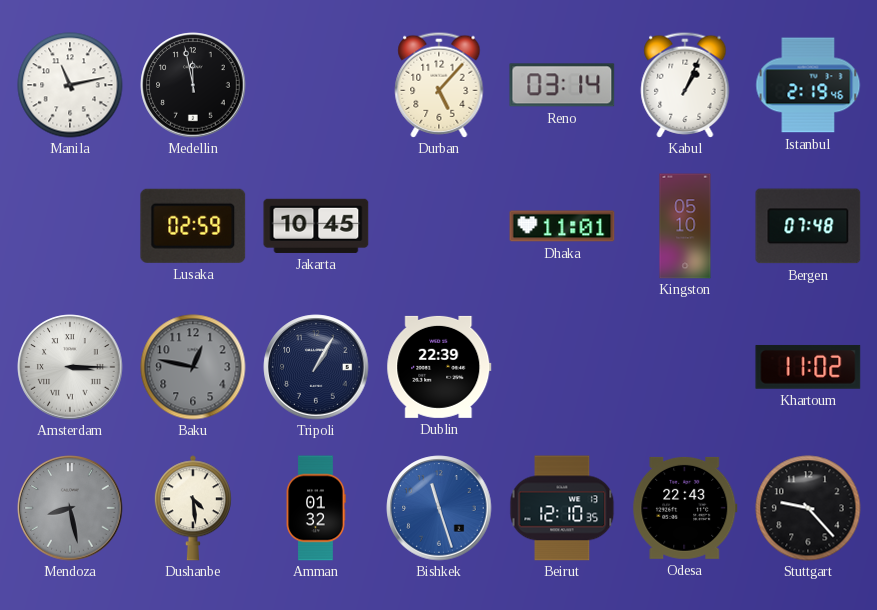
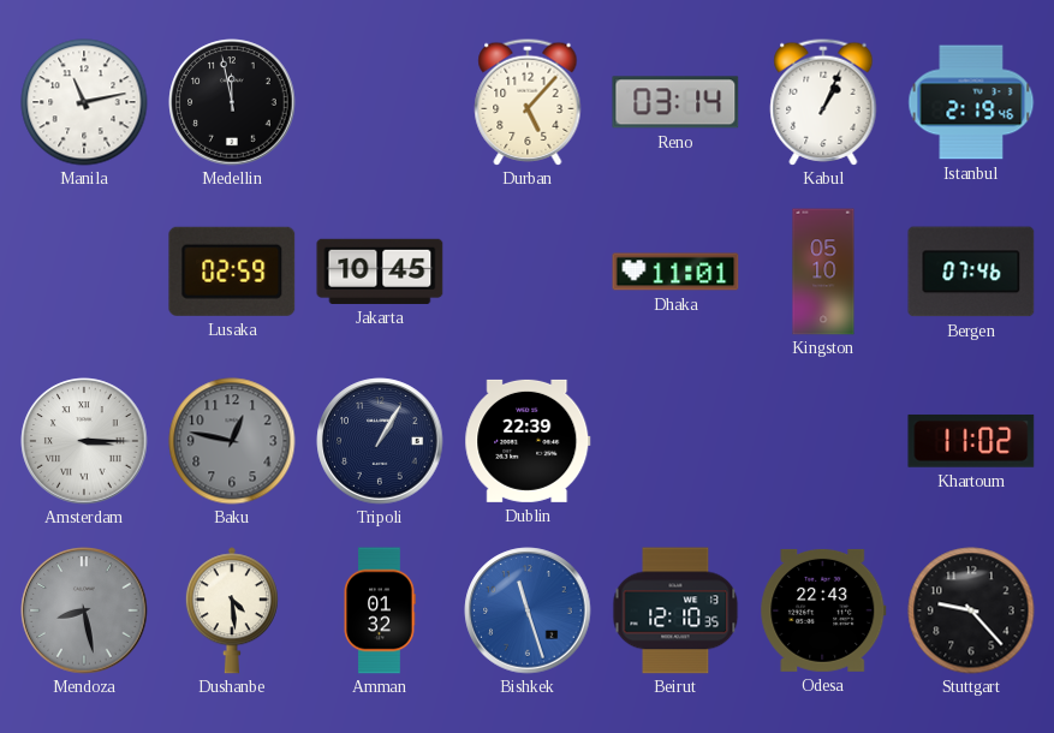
Bergen: 07:48 -> 07:46 (971, 272)
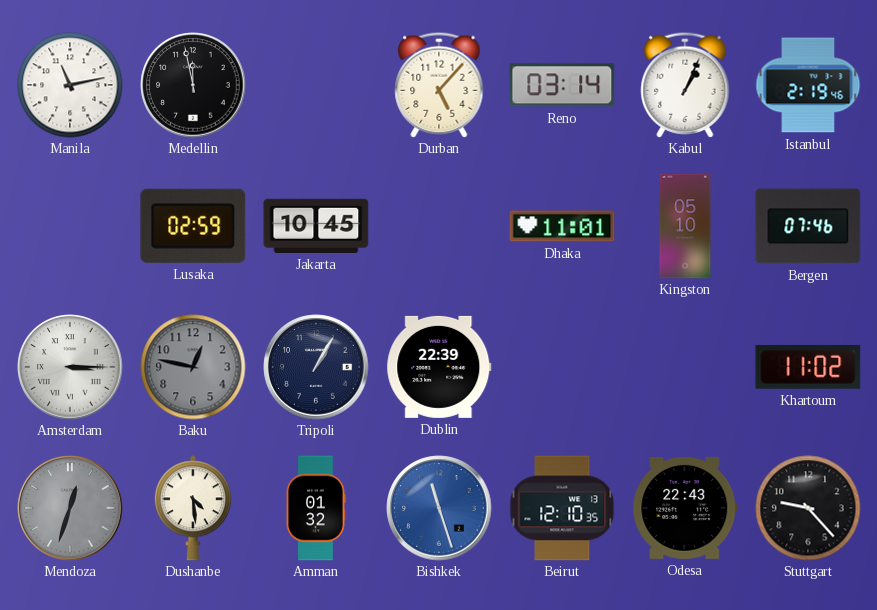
Mendoza: 8:28 -> 12:33 (70, 508)
